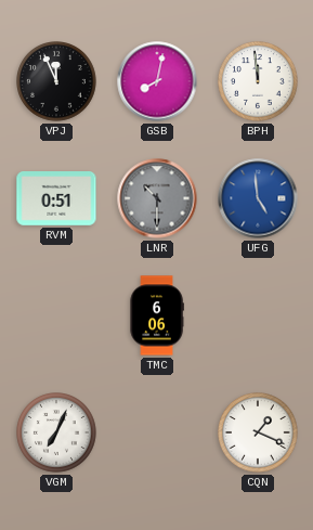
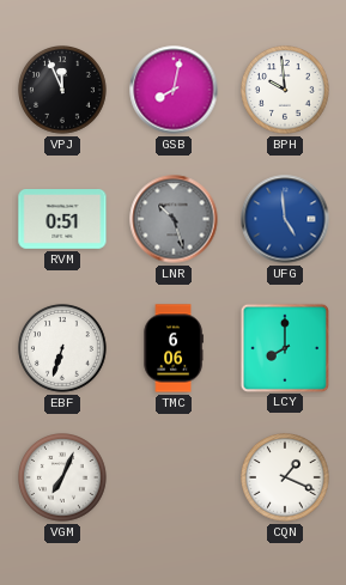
BPH: 11:59 -> 9:59 (286, 91)
LNR: 10:30 -> 10:27 (174, 219)
EBF: none -> 6:33 (63, 349)
LCY: none -> 8:00 (285, 347)
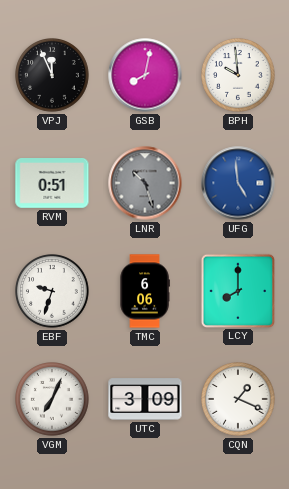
EBF: 6:33 -> 9:33 (53, 292)
UTC: none -> 3:09 (145, 399)
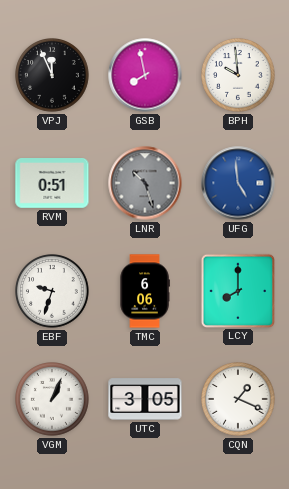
GSB: 8:02 -> 7:58 (145, 75)
VGM: 7:04 -> 1:04 (53, 400)
UTC: 3:09 -> 3:05 (145, 399)
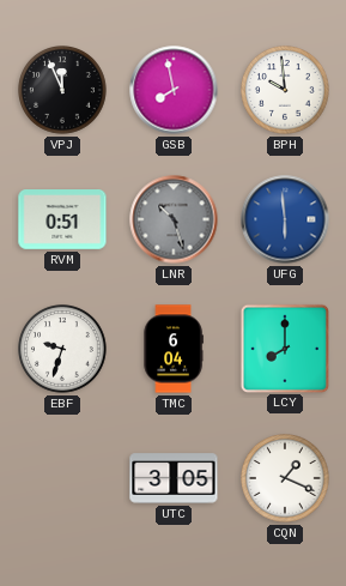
UFG: 4:59 -> 5:59 (285, 219)
TMC: 6:06 -> 6:04 (174, 349)
VGM: 1:04 -> none (53, 400)
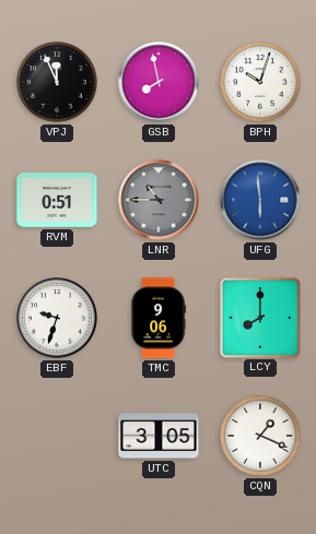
BPH: 9:59 -> 10:03 (261, 83)
LNR: 10:27 -> 10:45 (159, 200)
TMC: 6:04 -> 9:06 (159, 318)
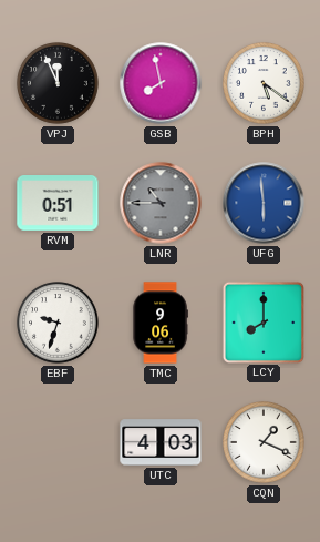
BPH: 10:03 -> 5:21 (265, 84)
UTC: 3:05 -> 4:03 (161, 442)
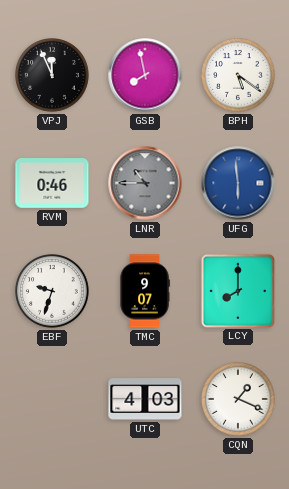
RVM: 0:51 -> 0:46 (52, 184)
TMC: 9:06 -> 9:07 (145, 291)
